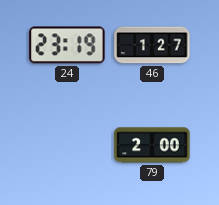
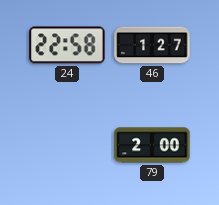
24: 23:19 -> 22:58 (67, 45)
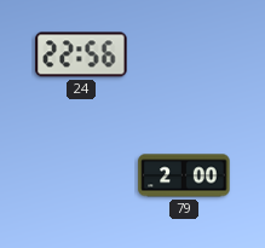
24: 22:58 -> 22:56 (81, 54)
46: 1:27 -> none (152, 45)
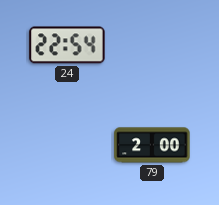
24: 22:56 -> 22:54 (67, 45)
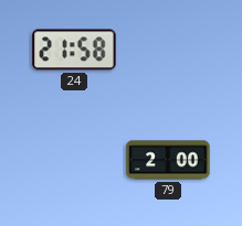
24: 22:54 -> 21:58 (74, 50)
